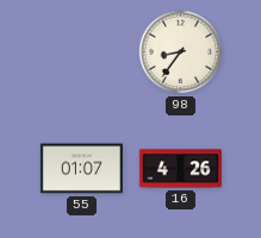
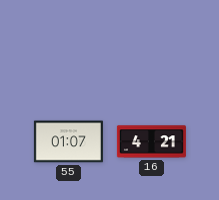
98: 8:36 -> none (181, 52)
16: 4:26 -> 4:21 (151, 142)
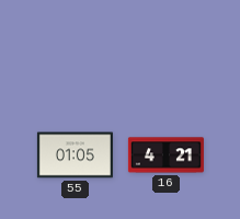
55: 01:07 -> 01:05 (75, 155)
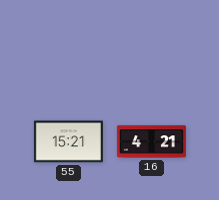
55: 01:05 -> 15:21 (68, 142)
